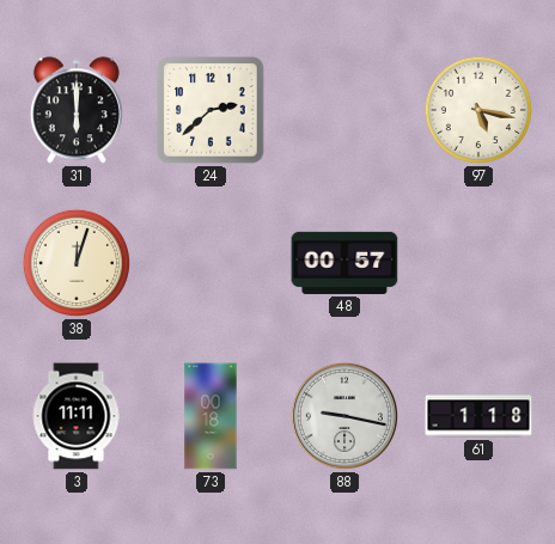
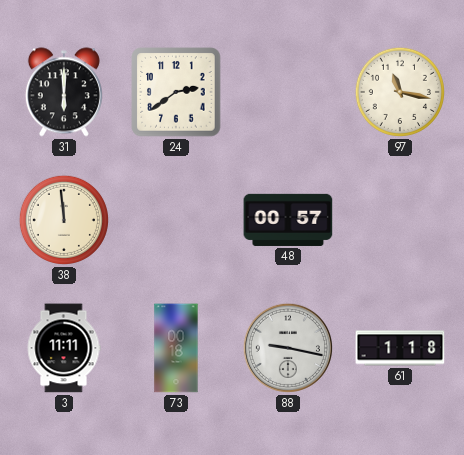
24: 2:38 -> 2:39 (176, 92)
97: 5:17 -> 11:17 (400, 92)
38: 12:03 -> 11:59 (64, 220)
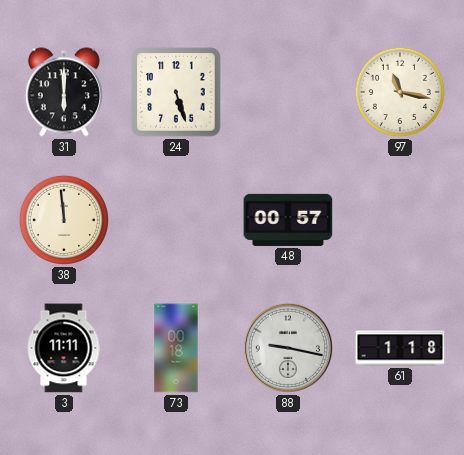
24: 2:39 -> 5:27 (176, 92)
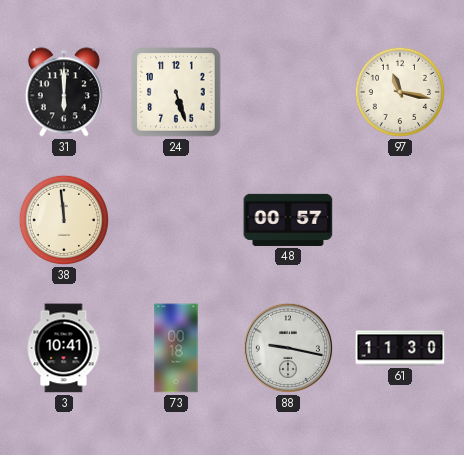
3: 11:11 -> 10:41 (64, 348)
61: 1:18 -> 11:30 (400, 348)
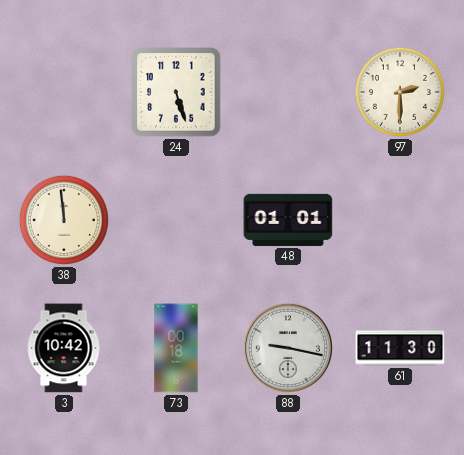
31: 6:00 -> none (64, 92)
97: 11:17 -> 2:30 (400, 92)
48: 00:57 -> 01:01 (288, 220)
3: 10:41 -> 10:42 (64, 348)
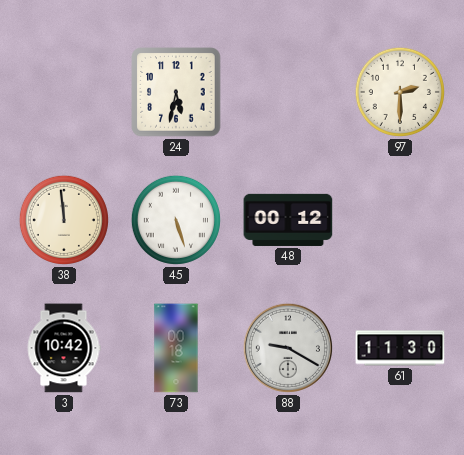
24: 5:27 -> 5:32 (176, 92)
45: none -> 5:27 (176, 220)
48: 01:01 -> 00:12 (288, 220)
88: 9:17 -> 9:20 (288, 348)
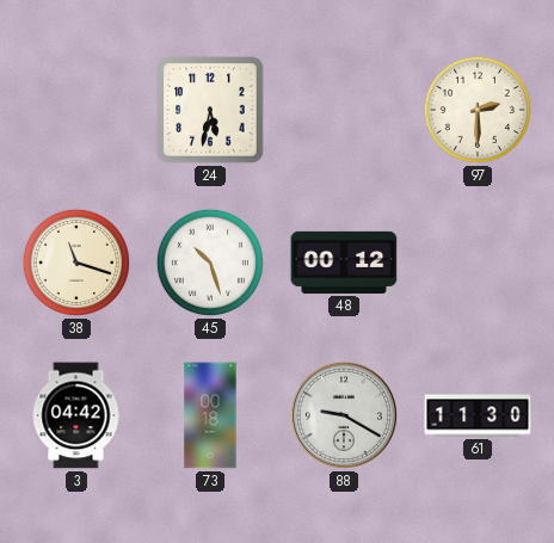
38: 11:59 -> 11:18 (76, 263)
45: 5:27 -> 10:27 (210, 263)
3: 10:42 -> 04:42 (76, 415)
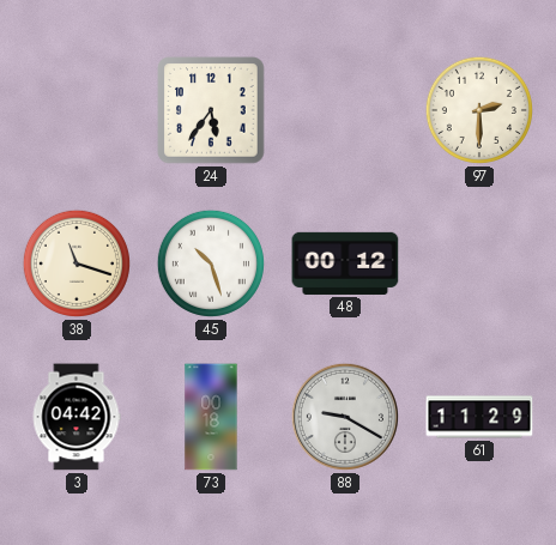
24: 5:32 -> 5:36 (211, 110)
61: 11:30 -> 11:29 (479, 417)
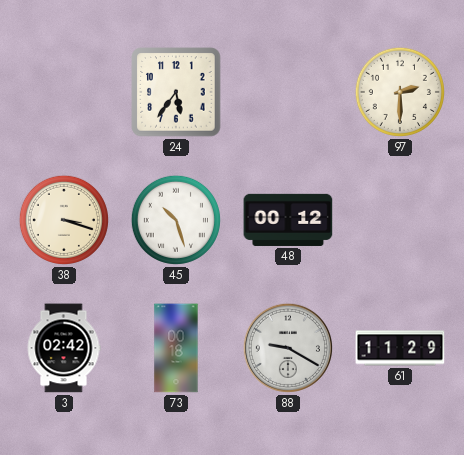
38: 11:18 -> 3:18 (64, 220)
3: 04:42 -> 02:42 (64, 348)
